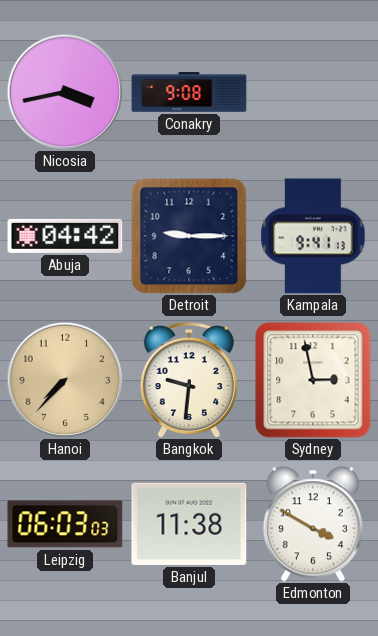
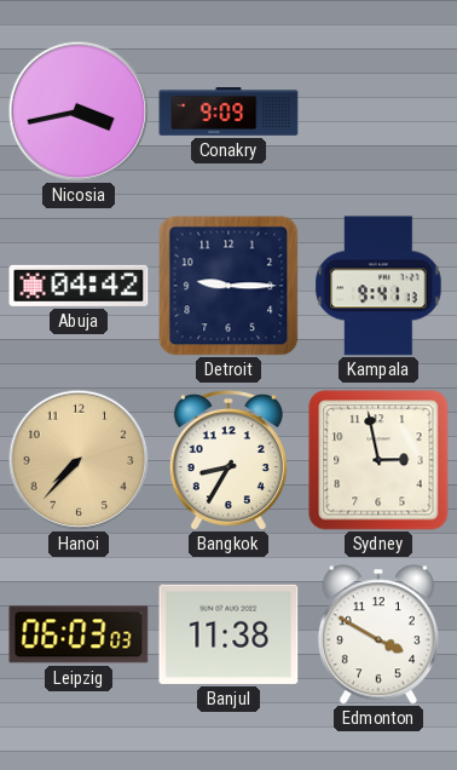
Conakry: 9:08 -> 9:09 (228, 111)
Bangkok: 9:31 -> 8:35 (228, 460)
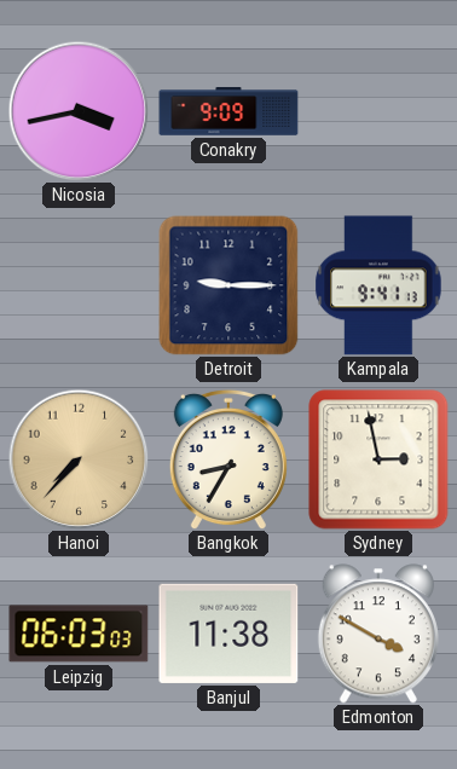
Abuja: 04:42 -> none (79, 286)
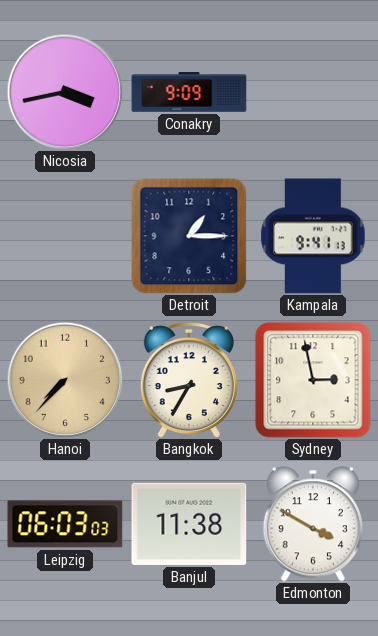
Detroit: 9:15 -> 1:15 (189, 236)
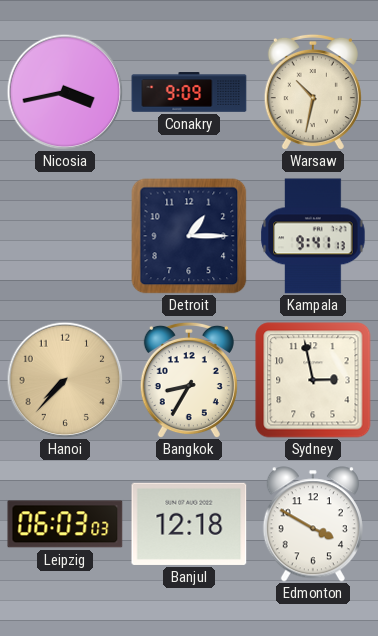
Warsaw: none -> 10:32 (313, 92)
Banjul: 11:38 -> 12:18 (189, 524)
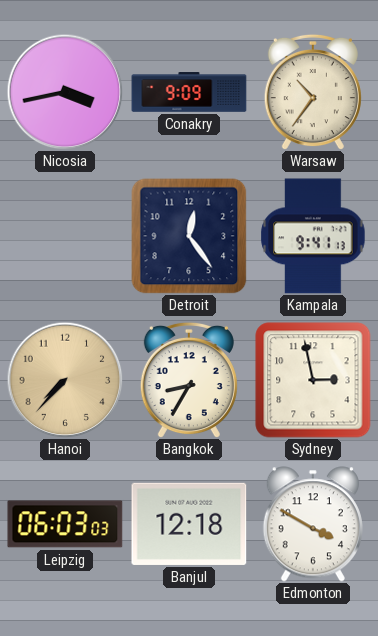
Warsaw: 10:32 -> 10:36 (313, 92)
Detroit: 1:15 -> 12:24 (189, 236)
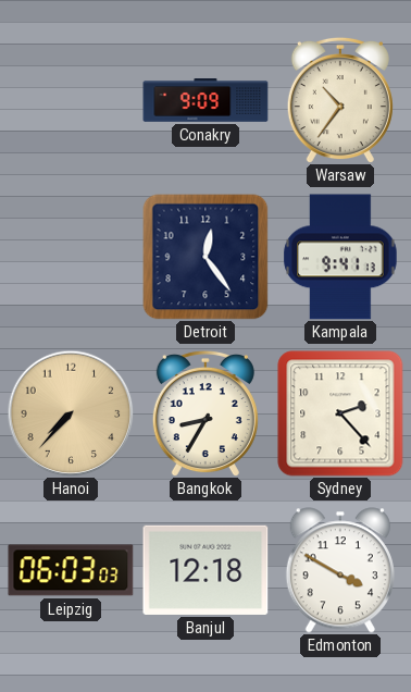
Nicosia: 3:43 -> none (65, 92)
Sydney: 2:58 -> 2:23 (340, 413)
